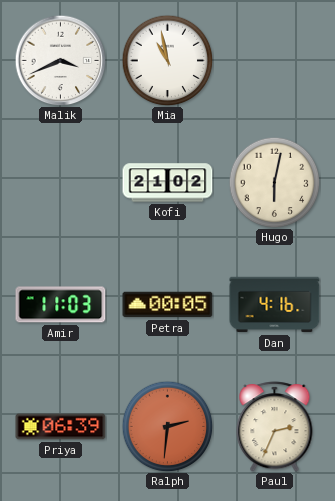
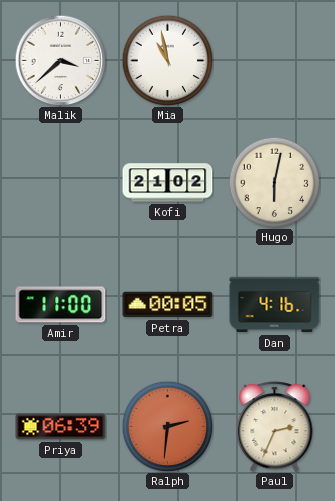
Malik: 3:41 -> 3:38 (60, 60)
Amir: 11:03 -> 11:00 (61, 305)
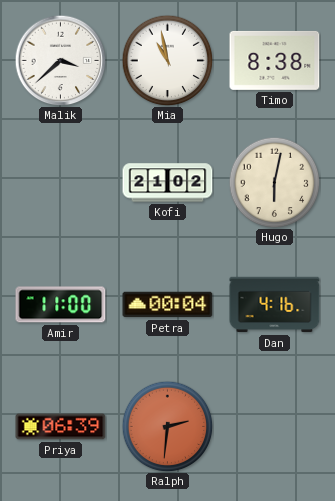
Timo: none -> 8:38 (275, 60)
Petra: 00:05 -> 00:04 (168, 305)
Paul: 2:34 -> none (275, 427)
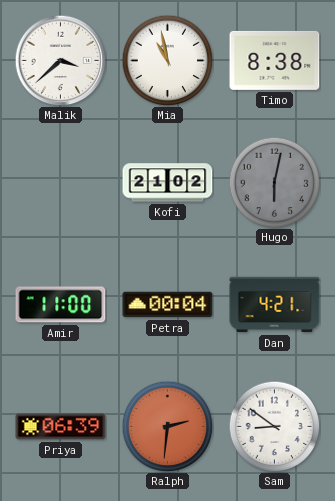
Hugo dial: cream -> grey (274, 182)
Dan: 4:16 -> 4:21 (275, 305)
Sam: none -> 8:51 (274, 426)
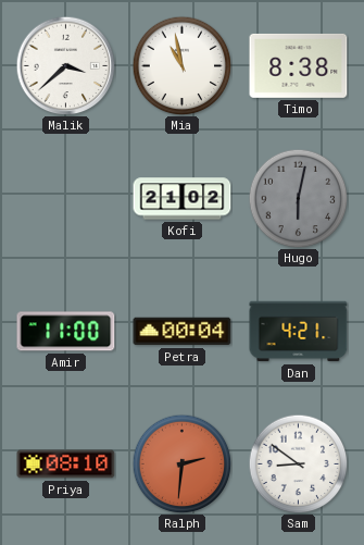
Priya: 06:39 -> 08:10 (66, 465)
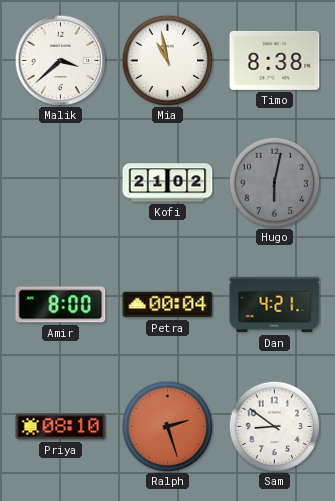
Amir: 11:00 -> 8:00 (61, 305)
Ralph: 2:31 -> 2:27 (167, 426)
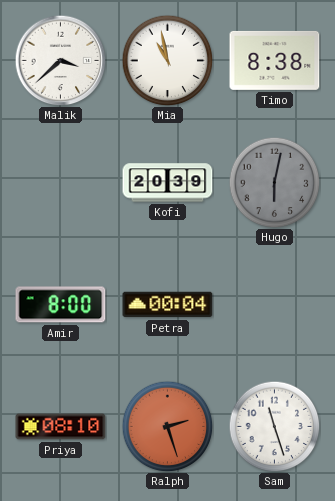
Kofi: 21:02 -> 20:39 (168, 183)
Dan: 4:21 -> none (275, 305)
Sam: 8:51 -> 11:27 (274, 426)
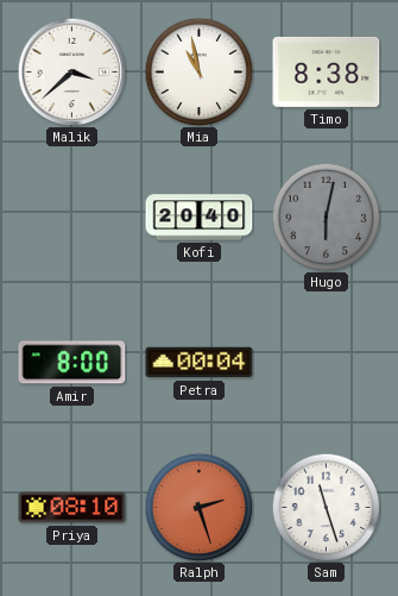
Kofi: 20:39 -> 20:40 (200, 218)
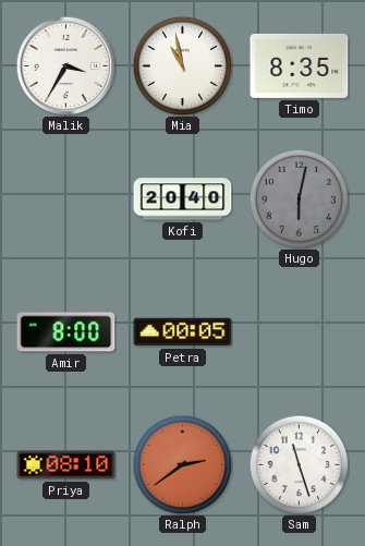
Malik: 3:38 -> 3:35 (65, 65)
Timo: 8:38 -> 8:35 (300, 65)
Petra: 00:04 -> 00:05 (183, 332)
Ralph: 2:27 -> 2:39 (182, 464)
